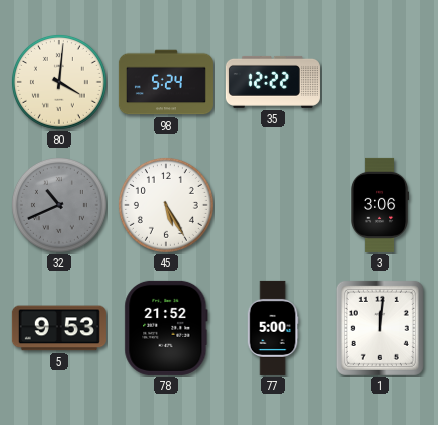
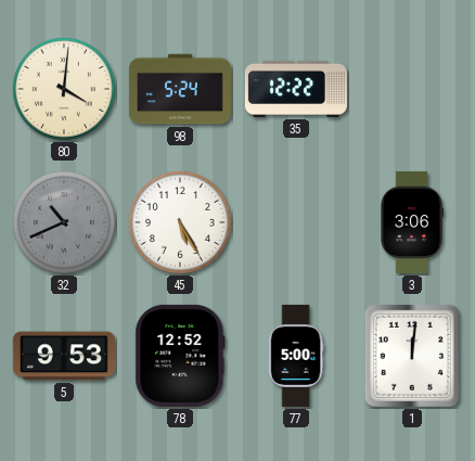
78: 21:52 -> 12:52 (180, 356)
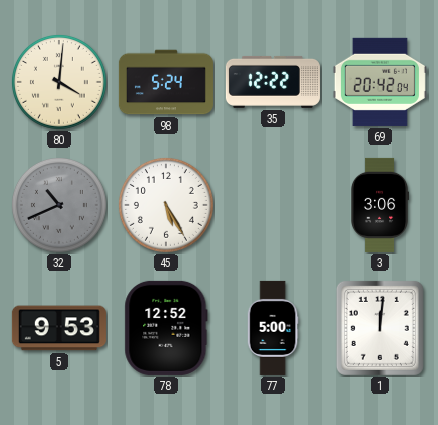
69: none -> 20:42 (380, 82)
